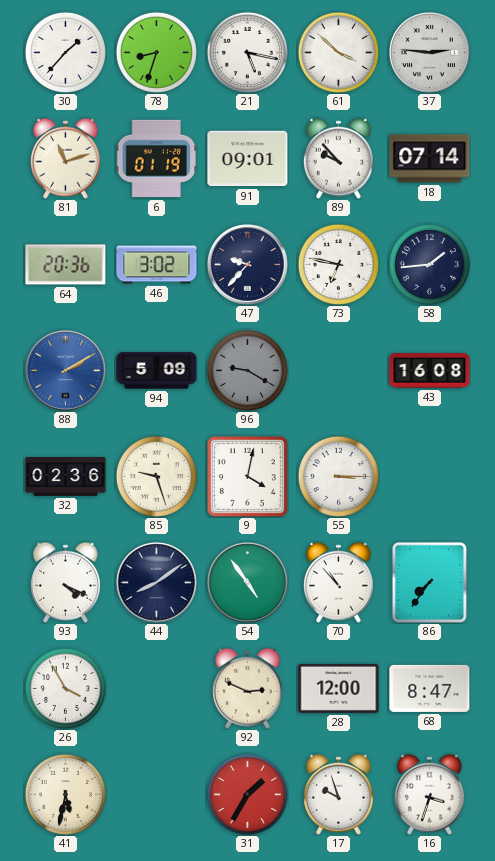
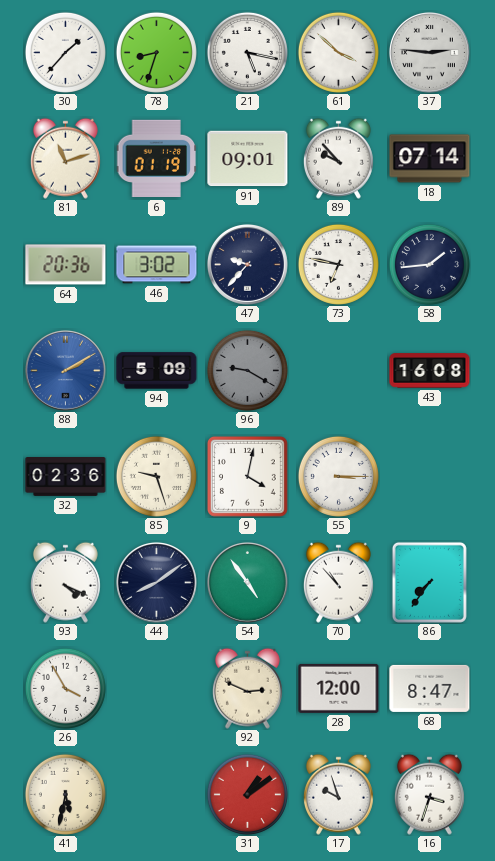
31: 1:35 -> 1:09 (247, 794)
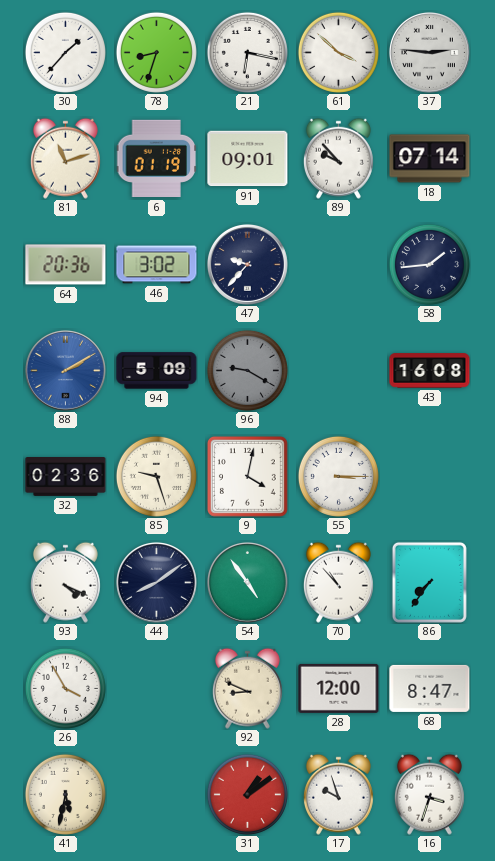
21: 5:17 -> 6:17 (247, 52)
73: 6:47 -> none (338, 264)
92: 2:49 -> 8:49 (247, 688)
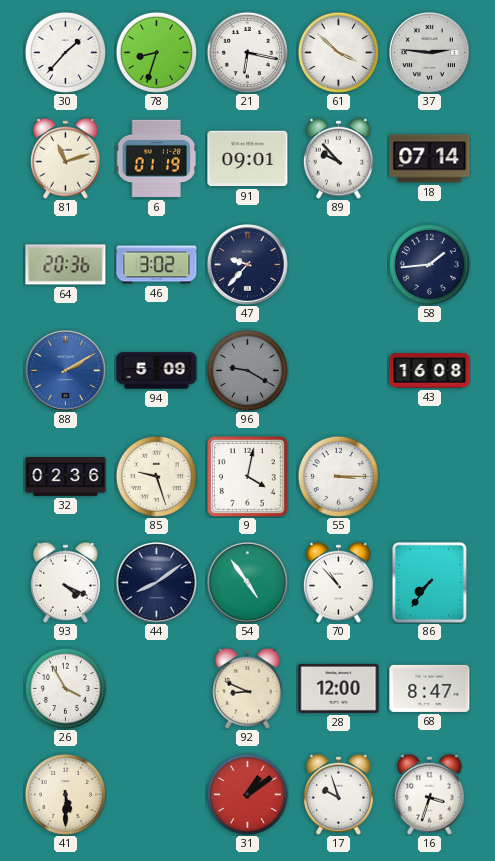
41: 5:32 -> 5:30 (65, 794)
